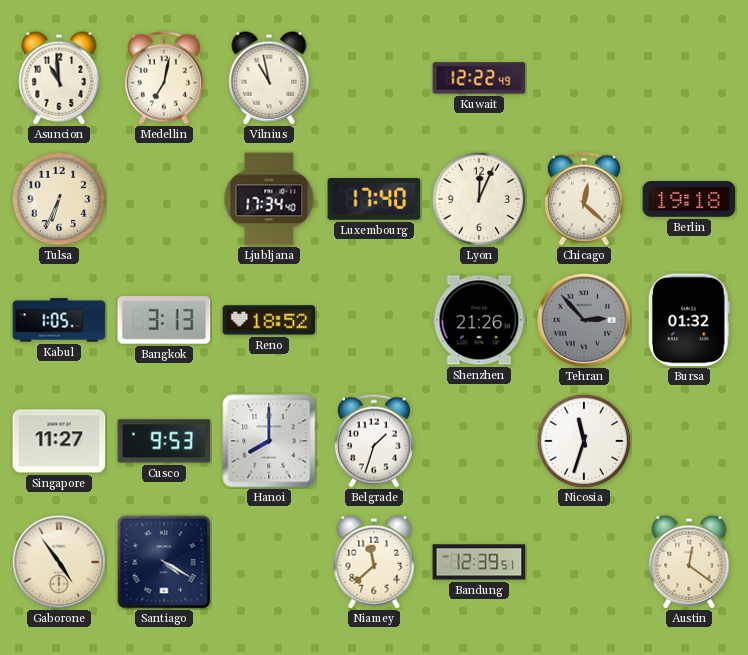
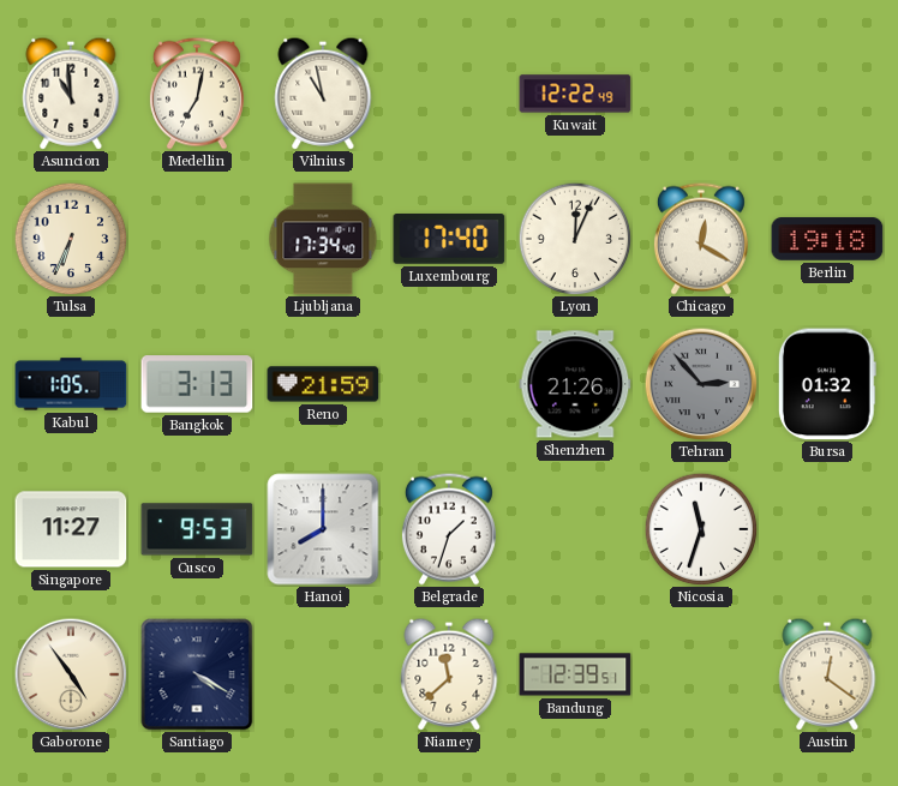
Chicago: 12:22 -> 12:20 (701, 239)
Reno: 18:52 -> 21:59 (323, 384)
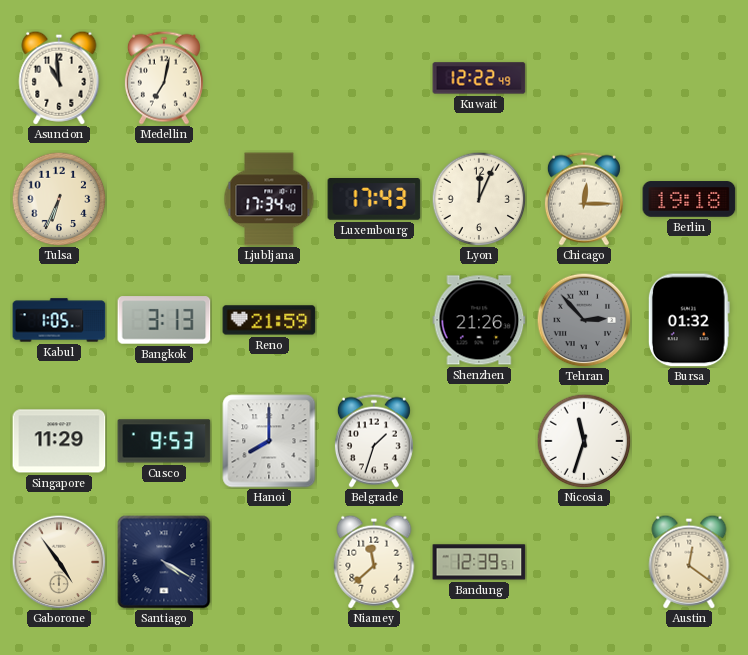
Vilnius: 10:58 -> none (323, 94)
Luxembourg: 17:40 -> 17:43 (374, 199)
Chicago: 12:20 -> 12:15 (584, 199)
Singapore: 11:27 -> 11:29 (59, 441)
